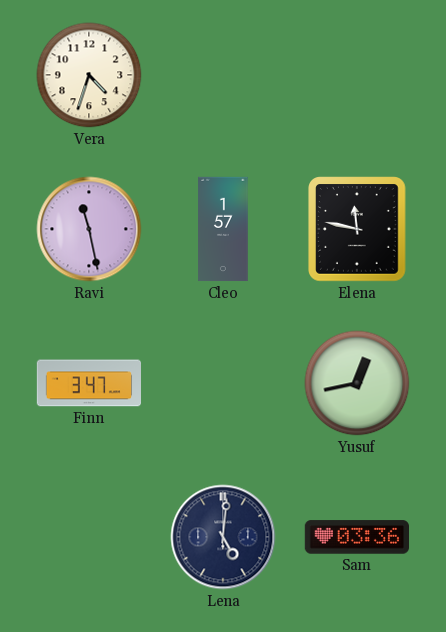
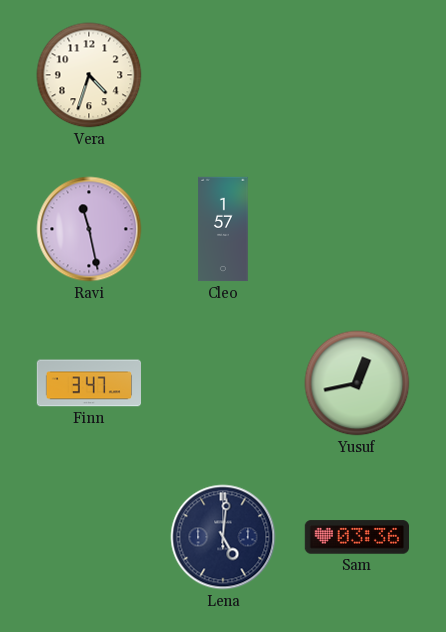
Elena: 11:47 -> none (358, 229)
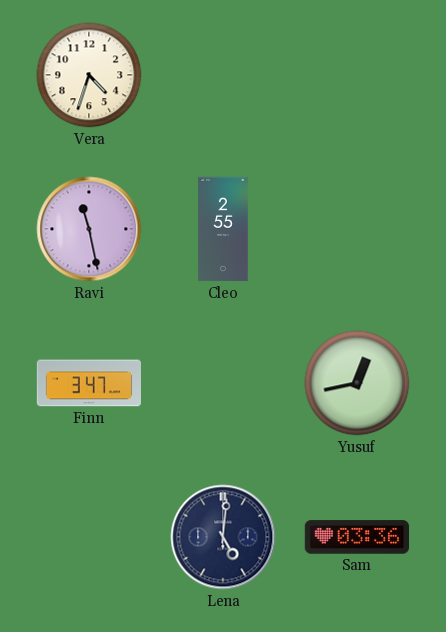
Cleo: 1:57 -> 2:55 (223, 229)
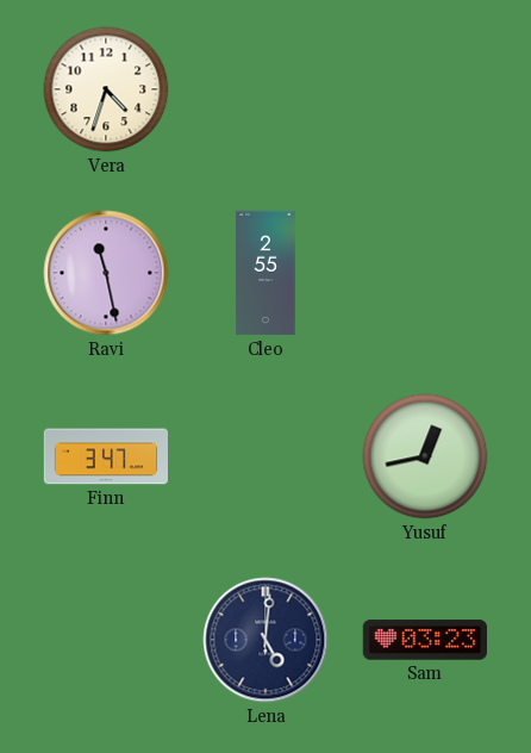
Sam: 03:36 -> 03:23 (424, 640)
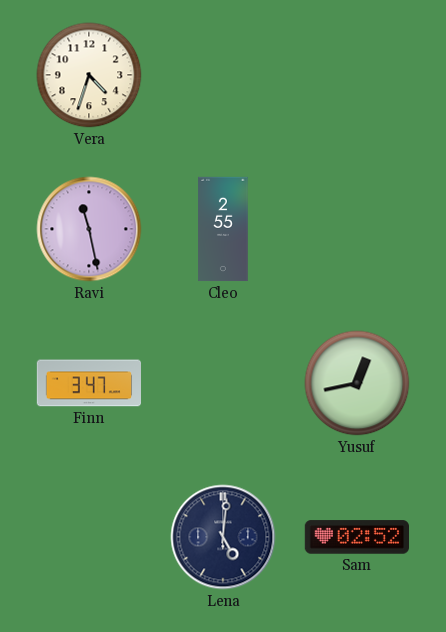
Sam: 03:23 -> 02:52 (356, 537)
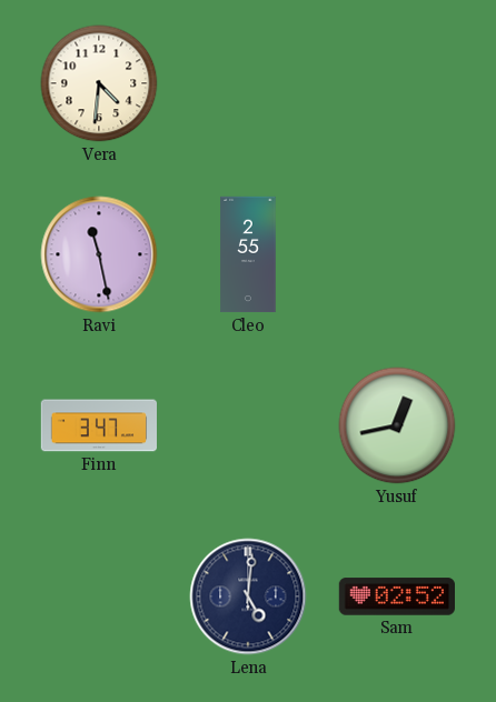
Vera: 4:33 -> 4:31 (99, 83)
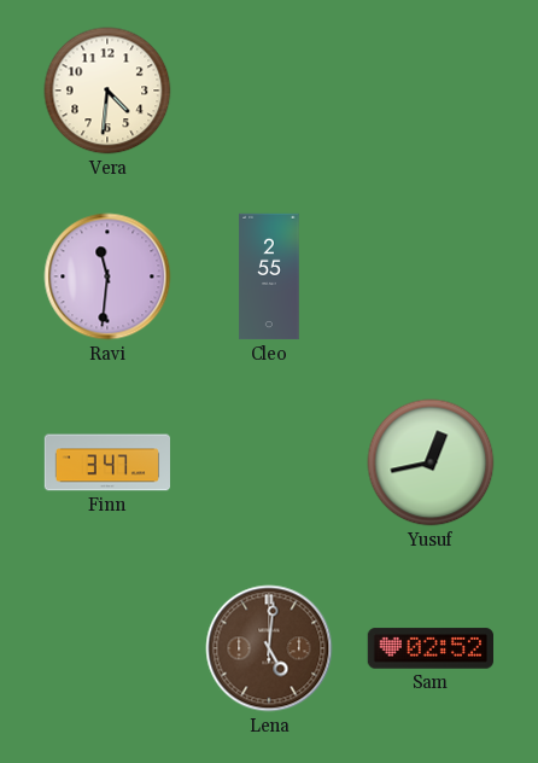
Ravi: 11:28 -> 11:31 (107, 276)
Lena dial: navy -> brown (269, 648)
